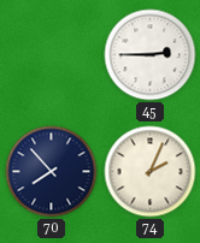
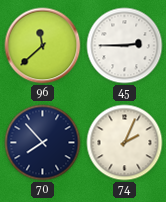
96: none -> 11:38 (43, 46)
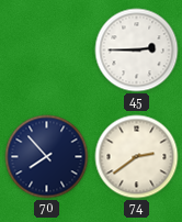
96: 11:38 -> none (43, 46)
74: 2:04 -> 2:39 (137, 157)
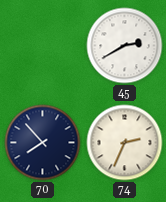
45: 2:45 -> 2:40 (125, 46)
74: 2:39 -> 2:34 (125, 143)
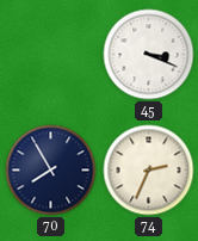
45: 2:40 -> 3:19 (149, 55)
70: 7:53 -> 7:55 (51, 171)
